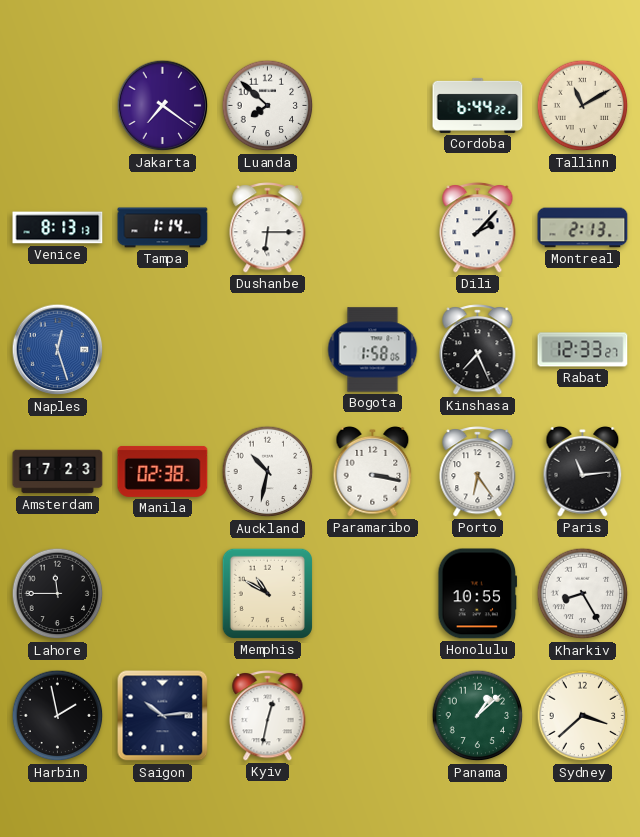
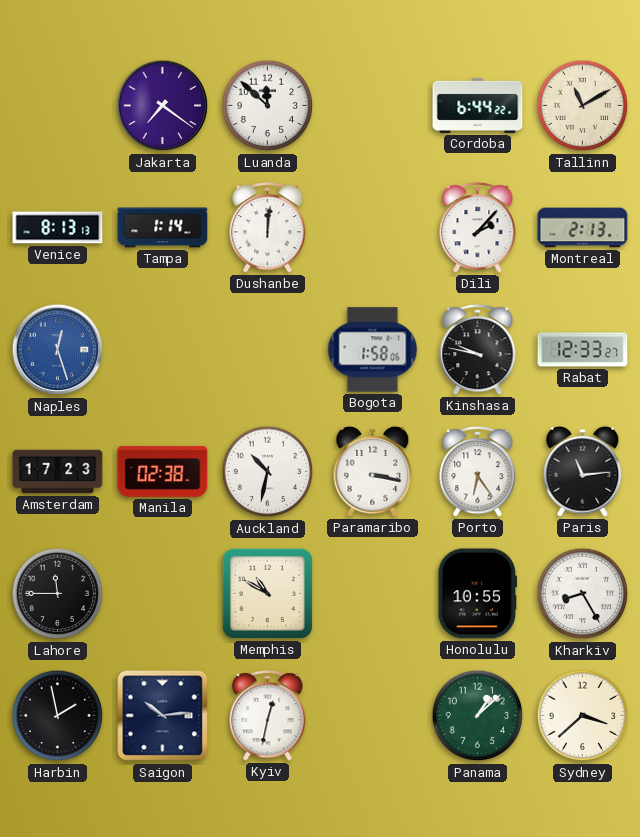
Luanda: 7:52 -> 11:52 (268, 106)
Dushanbe: 6:15 -> 12:01 (268, 228)
Kinshasa: 7:26 -> 9:47 (478, 350)
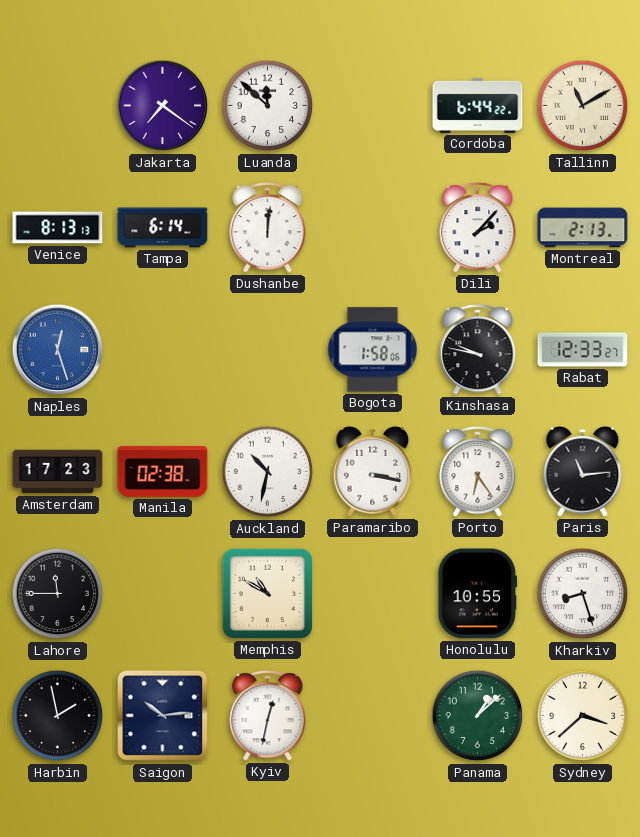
Tampa: 1:14 -> 6:14 (163, 228)
Kharkiv: 8:25 -> 8:27 (583, 594)
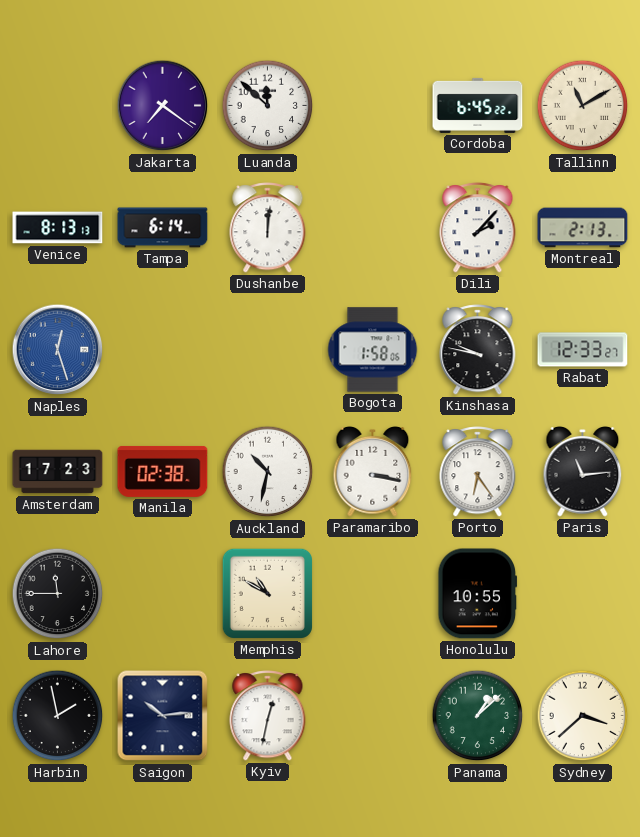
Cordoba: 6:44 -> 6:45 (478, 105)
Kharkiv: 8:27 -> none (583, 594)
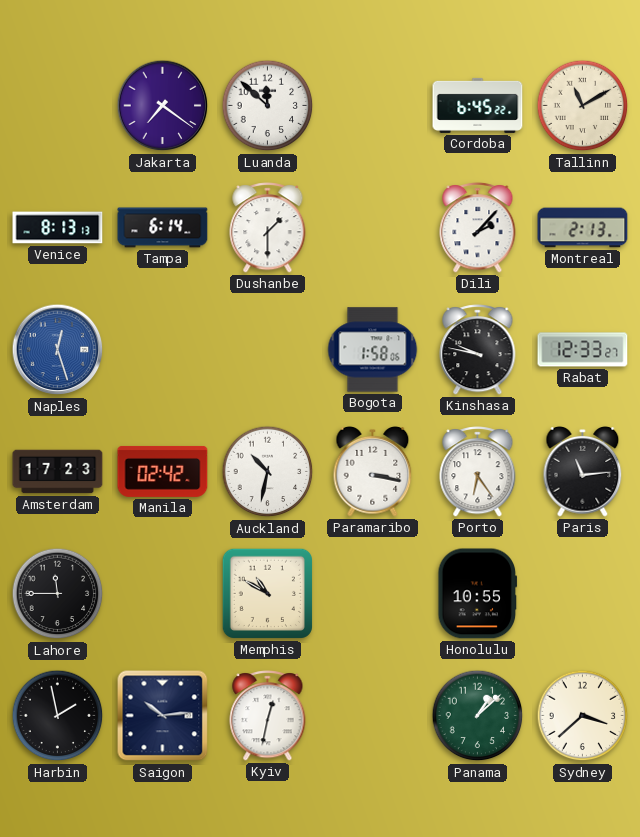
Dushanbe: 12:01 -> 1:30 (268, 228)
Manila: 02:38 -> 02:42 (163, 471)
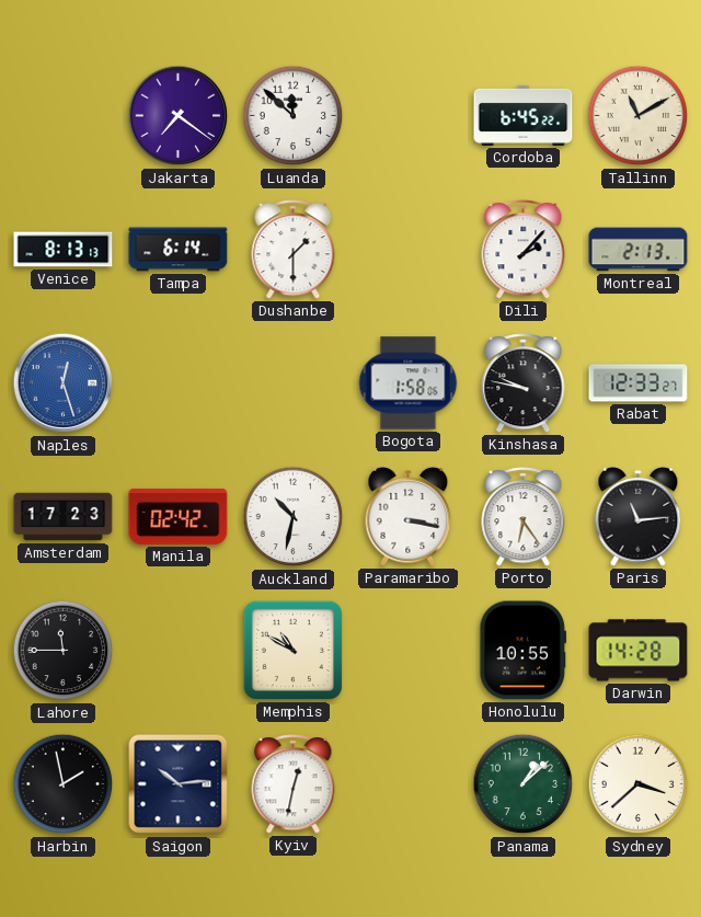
Darwin: none -> 14:28 (639, 651)
